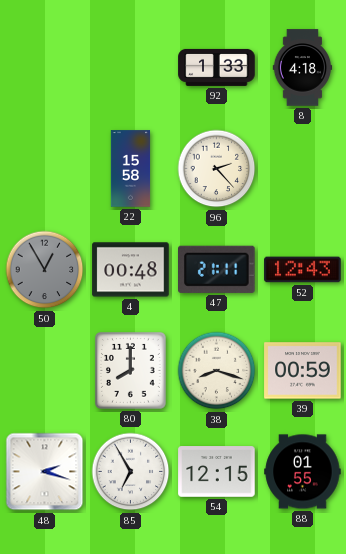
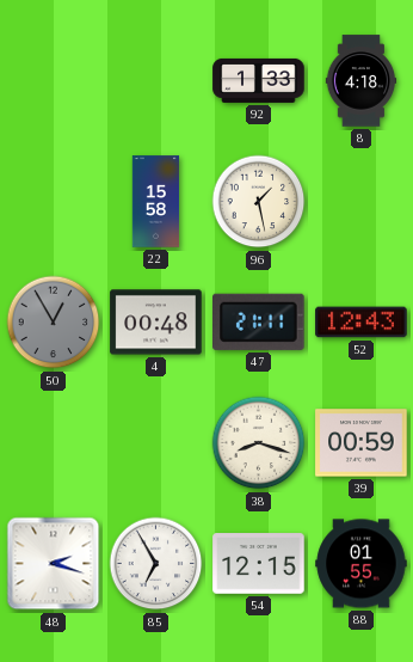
96: 2:23 -> 1:28 (259, 202)
80: 8:00 -> none (130, 371)
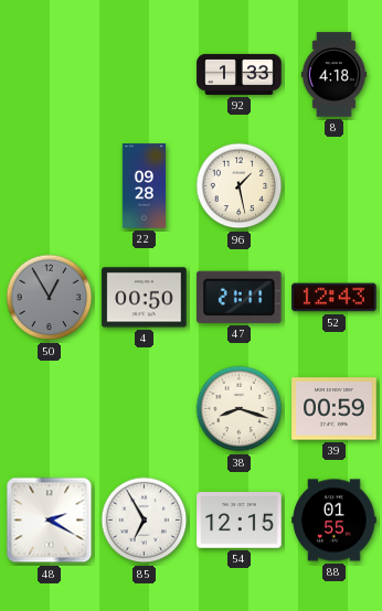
22: 15:58 -> 09:28 (145, 186)
4: 00:48 -> 00:50 (145, 298)
48: 2:18 -> 2:20 (50, 521)
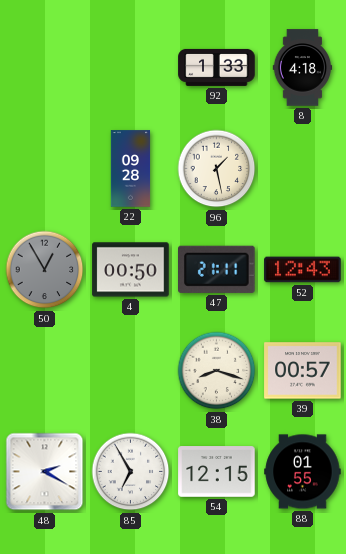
39: 00:59 -> 00:57 (303, 371)
